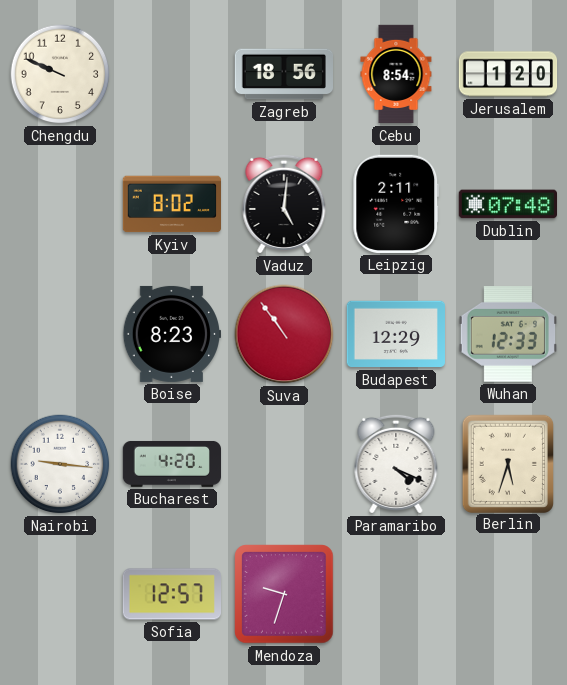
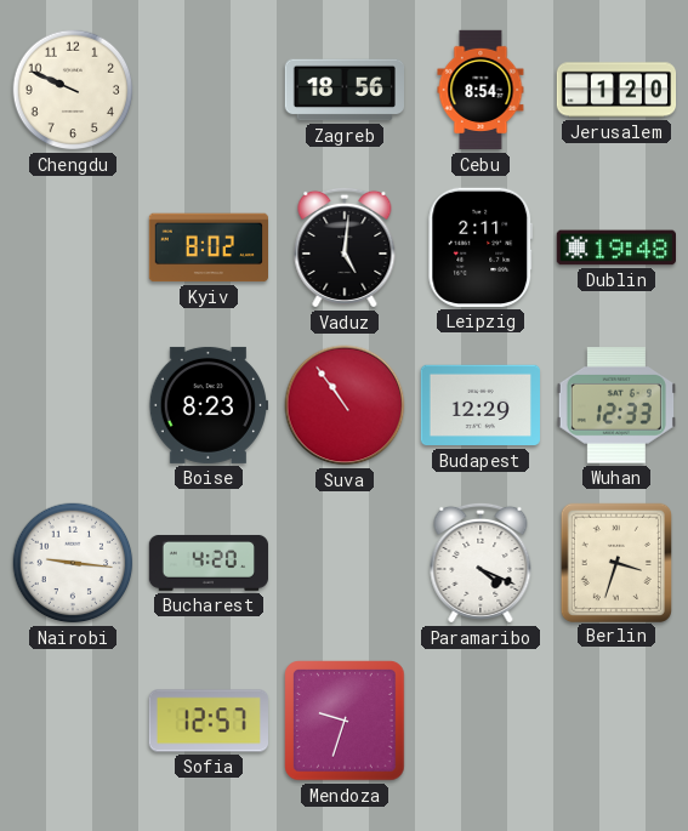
Dublin: 07:48 -> 19:48 (615, 247)
Berlin: 5:33 -> 3:33 (615, 562)
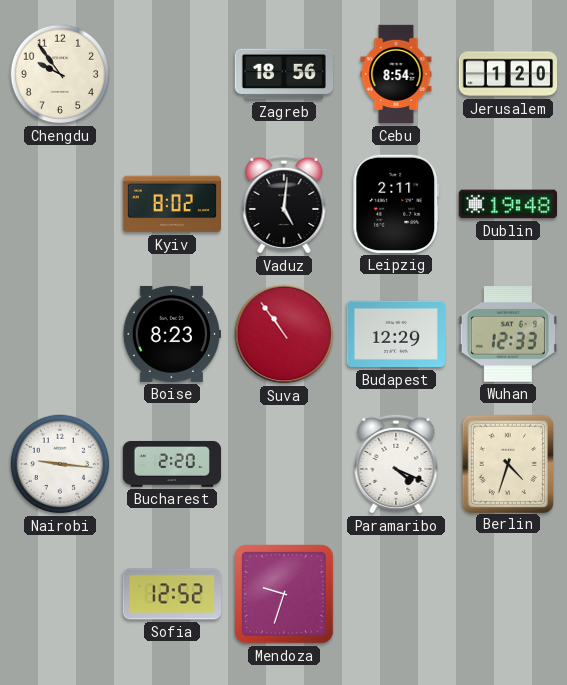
Chengdu: 9:49 -> 9:54 (60, 74)
Bucharest: 4:20 -> 2:20 (171, 464)
Berlin: 3:33 -> 4:33 (507, 463)
Sofia: 12:57 -> 12:52 (171, 594)
